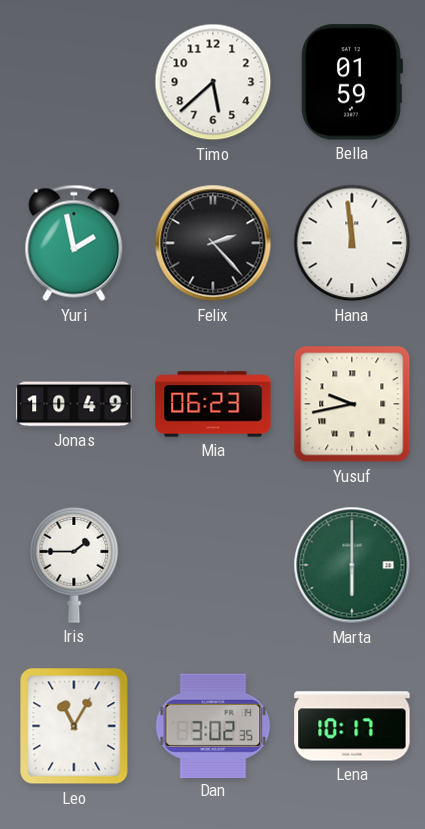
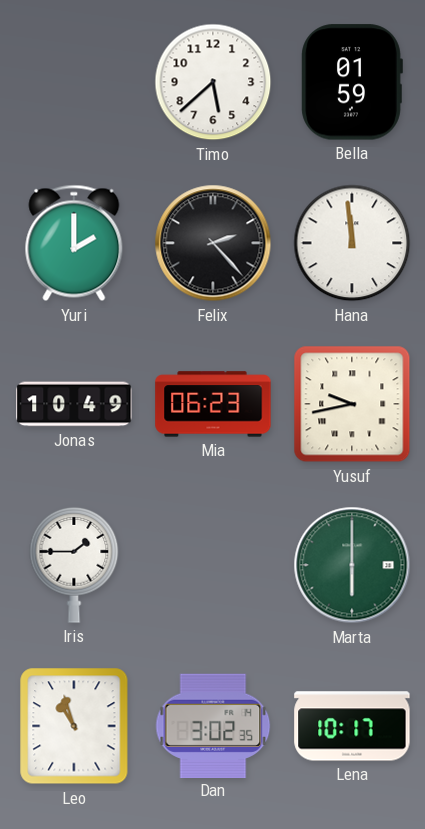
Yuri: 1:58 -> 2:00 (74, 243)
Leo: 11:05 -> 10:57 (74, 726)
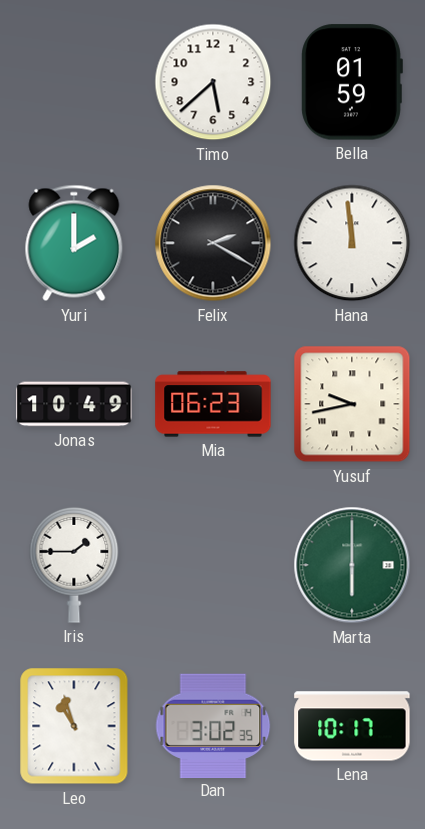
Felix: 2:23 -> 2:20 (213, 243)
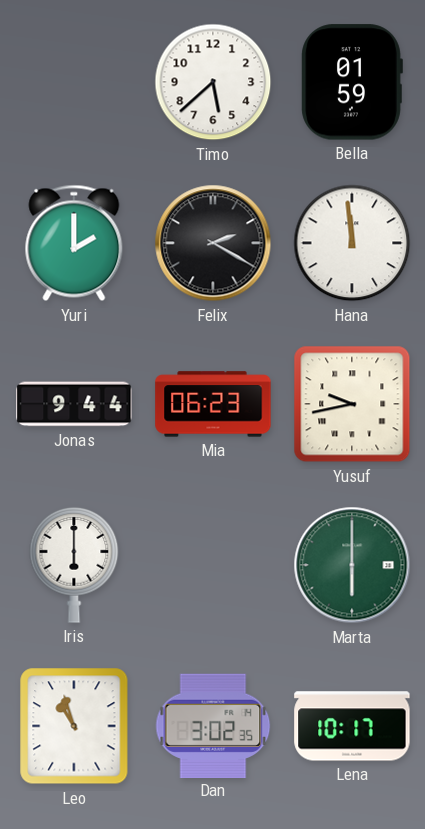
Jonas: 10:49 -> 9:44 (74, 404)
Iris: 1:45 -> 6:00 (74, 565)
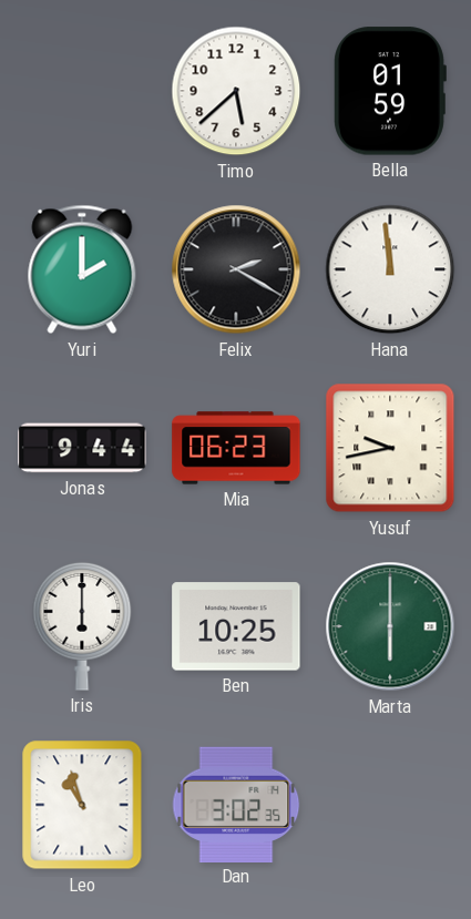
Ben: none -> 10:25 (236, 626)
Lena: 10:17 -> none (352, 726)
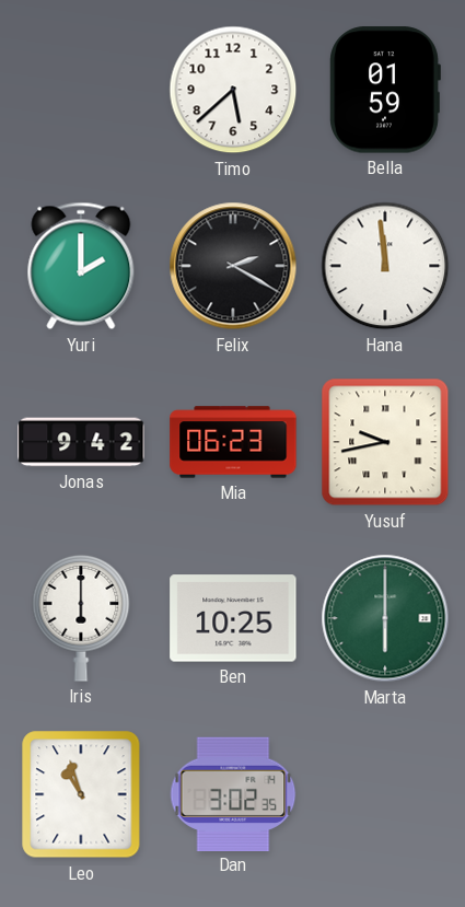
Jonas: 9:44 -> 9:42 (81, 442)
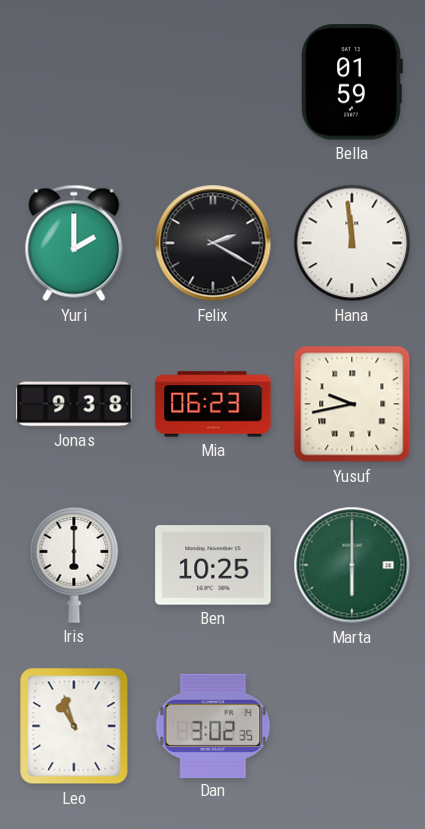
Timo: 5:38 -> none (233, 90)
Jonas: 9:42 -> 9:38 (74, 404)
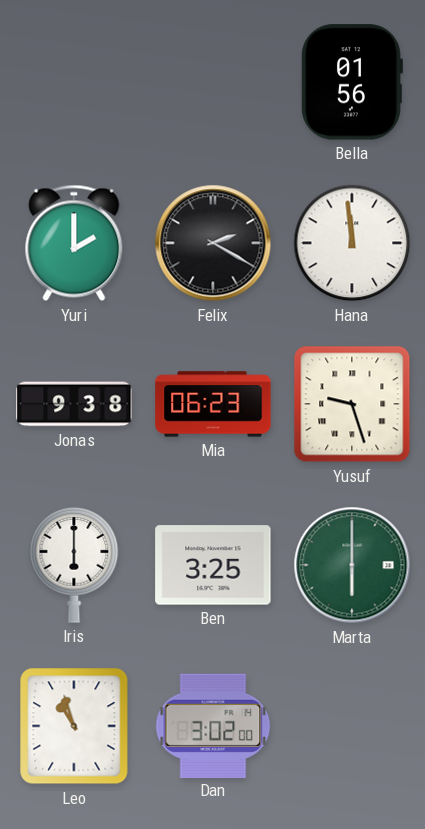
Bella: 01:59 -> 01:56 (352, 82)
Yusuf: 9:43 -> 9:27 (352, 404)
Ben: 10:25 -> 3:25 (213, 565)
Dan: 3:02:35 -> 3:02:00 (213, 725)
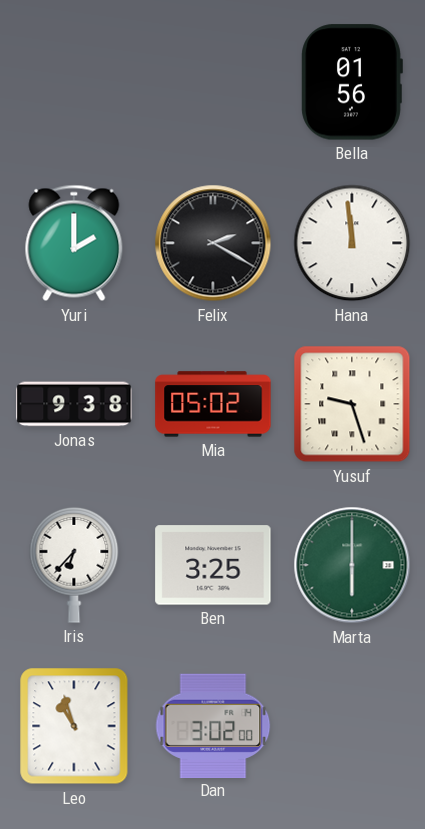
Mia: 06:23 -> 05:02 (213, 404)
Iris: 6:00 -> 6:37 (74, 565)
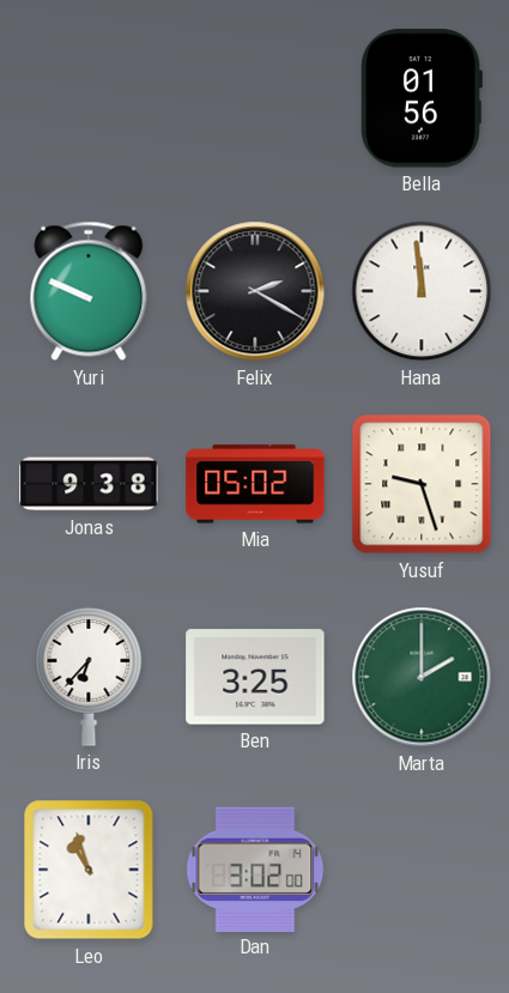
Yuri: 2:00 -> 9:49 (89, 291)
Marta: 6:00 -> 2:00 (422, 677)
